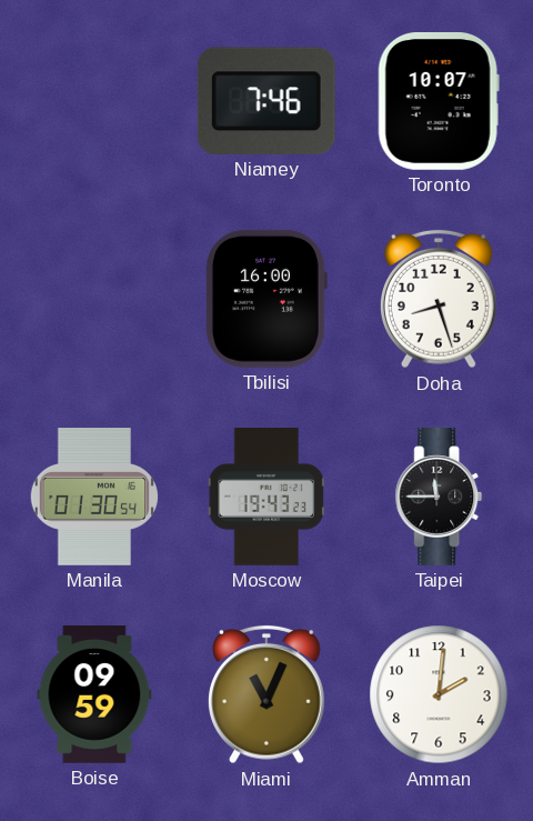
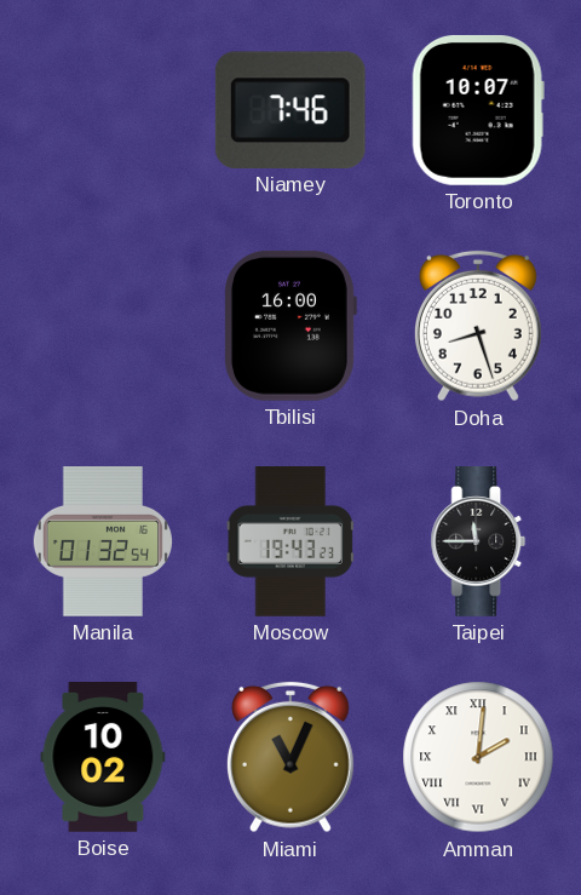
Manila: 01:30 -> 01:32 (102, 543)
Boise: 09:59 -> 10:02 (103, 758)
Amman numerals: Arabic -> Roman (478, 757)
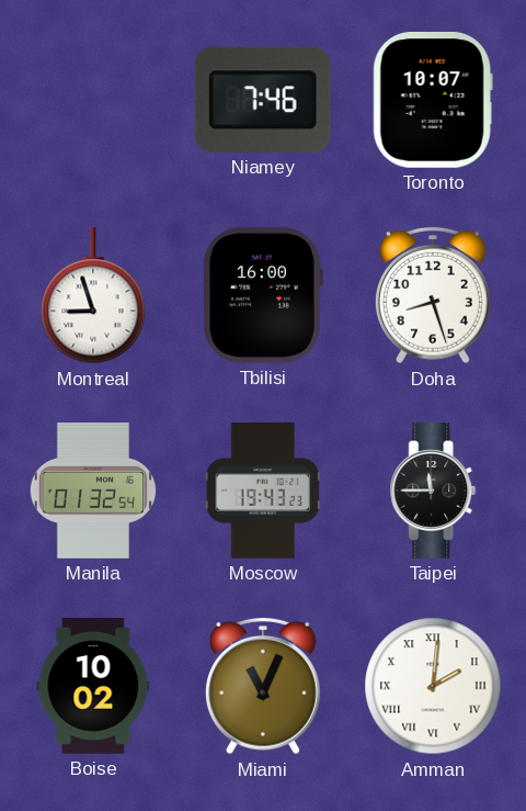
Montreal: none -> 8:57 (93, 296)
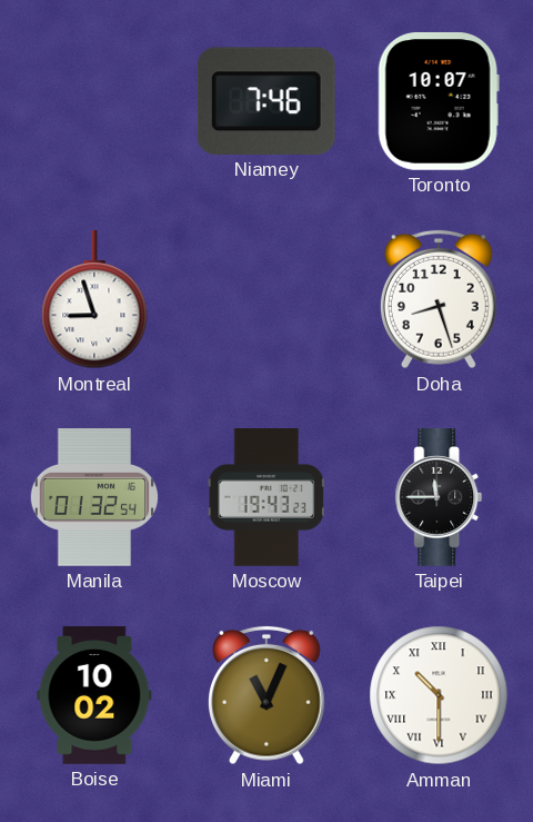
Tbilisi: 16:00 -> none (263, 295)
Amman: 2:01 -> 10:30 (439, 695)
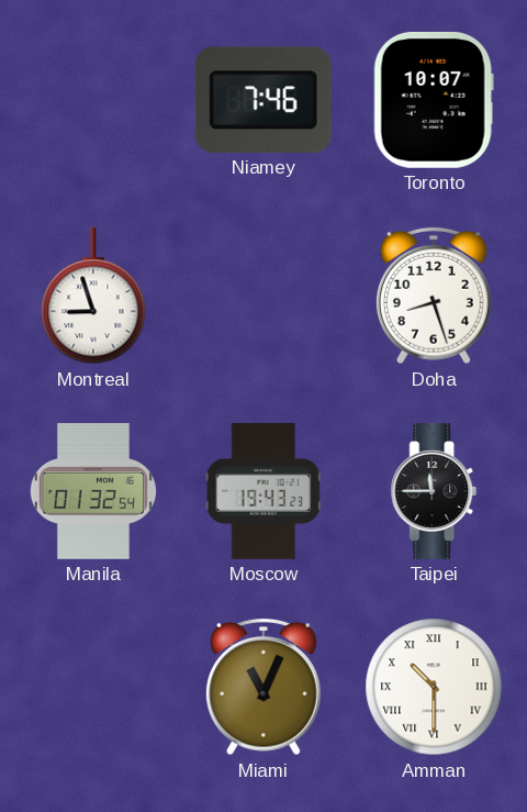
Boise: 10:02 -> none (94, 696)
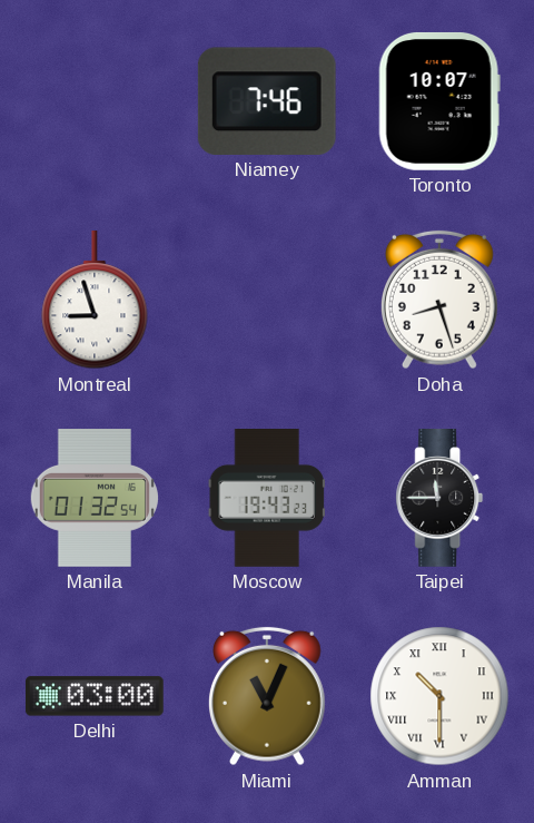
Delhi: none -> 03:00 (95, 696)
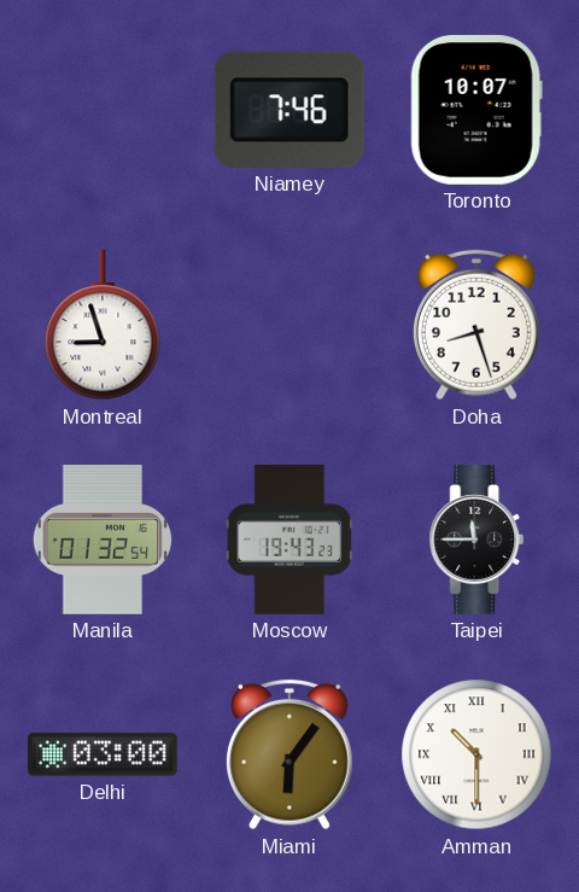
Miami: 11:04 -> 6:06 (289, 754)
